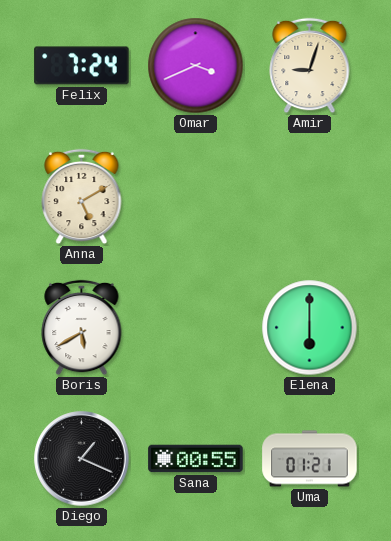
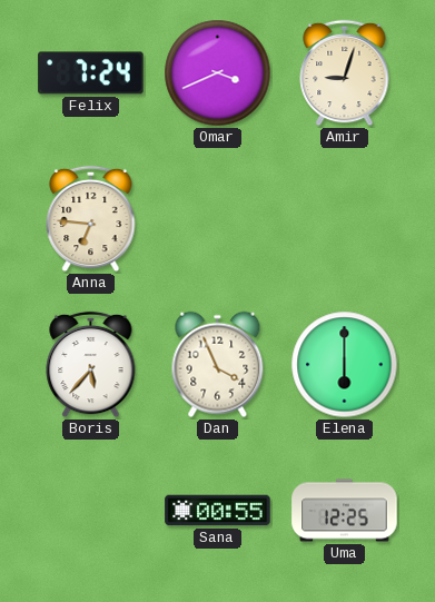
Anna: 5:10 -> 6:46 (91, 219)
Boris: 5:40 -> 5:37 (91, 365)
Dan: none -> 3:56 (218, 365)
Diego: 1:19 -> none (82, 459)
Uma: 01:21 -> 12:25 (345, 511)
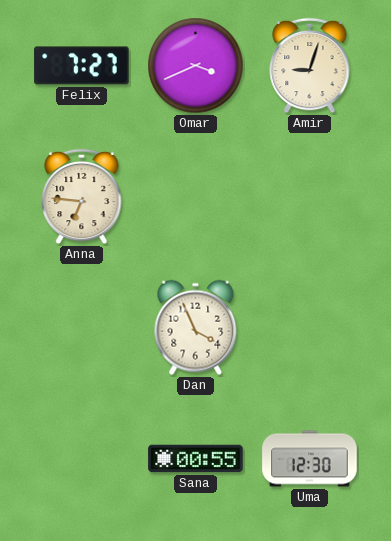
Felix: 7:24 -> 7:27 (82, 66)
Boris: 5:37 -> none (91, 365)
Elena: 6:00 -> none (345, 365)
Uma: 12:25 -> 12:30 (310, 459)
